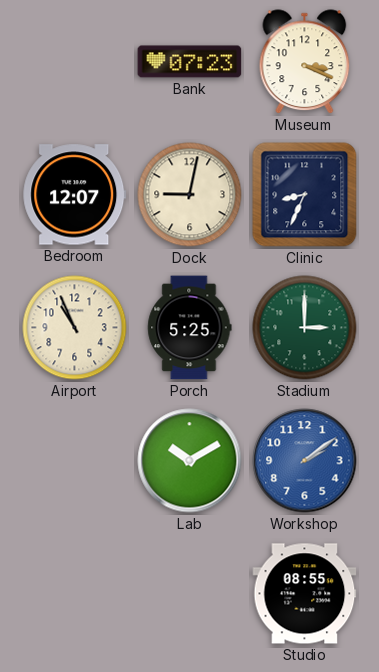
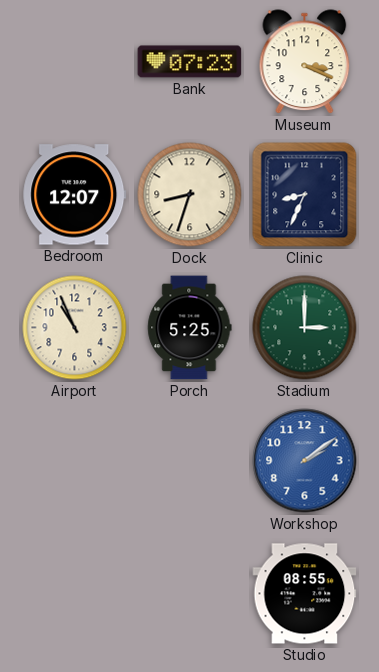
Dock: 9:02 -> 8:33 (190, 195)
Lab: 10:10 -> none (190, 461)
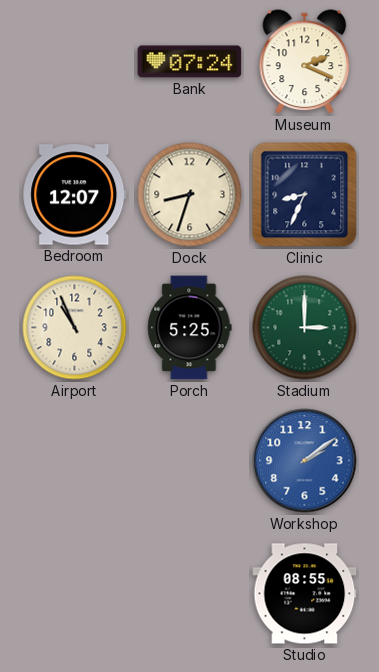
Bank: 07:23 -> 07:24 (190, 62)
Museum: 3:19 -> 2:19 (305, 62)
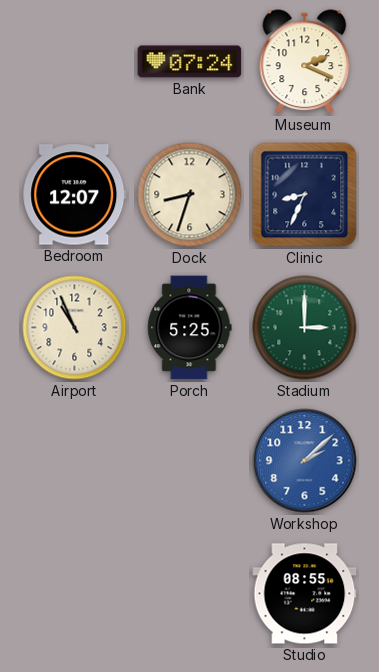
Workshop: 2:09 -> 2:08 (305, 461)
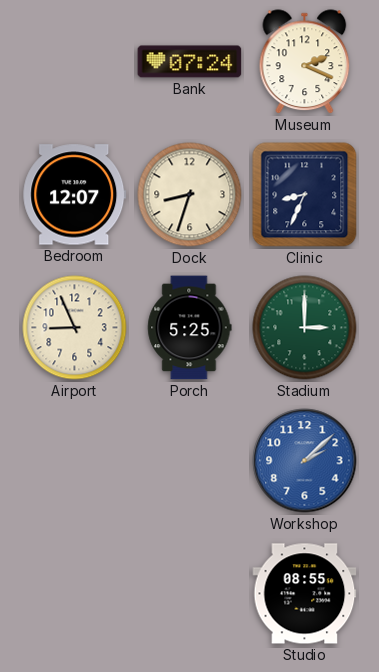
Airport: 10:56 -> 8:56 (75, 328)
